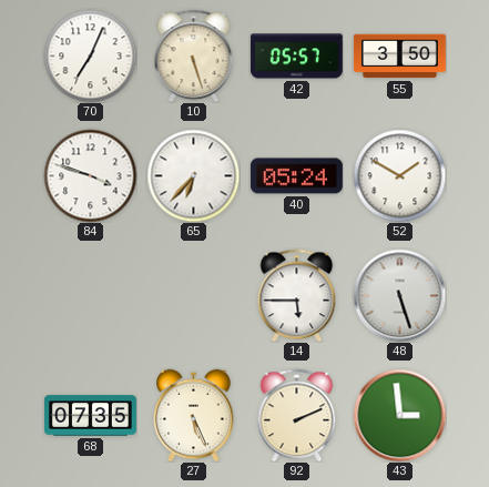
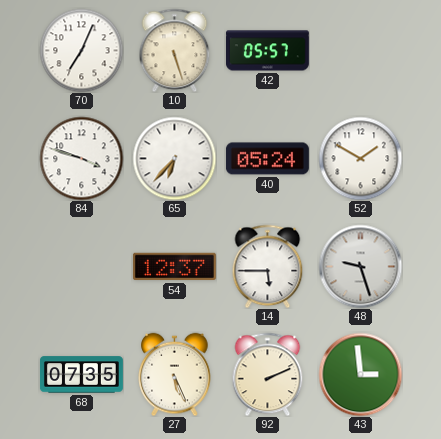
55: 3:50 -> none (399, 57)
54: none -> 12:37 (174, 267)
48: 5:27 -> 9:27 (360, 266)
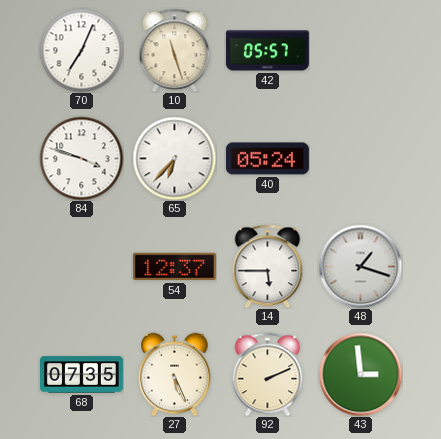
10: 5:27 -> 11:27 (175, 50)
52: 1:50 -> none (360, 158)
48: 9:27 -> 1:18 (360, 266)
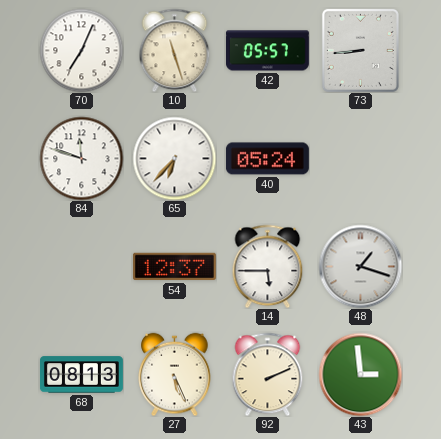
73: none -> 8:44 (360, 50)
84: 3:48 -> 11:48 (81, 158)
68: 07:35 -> 08:13 (81, 375)
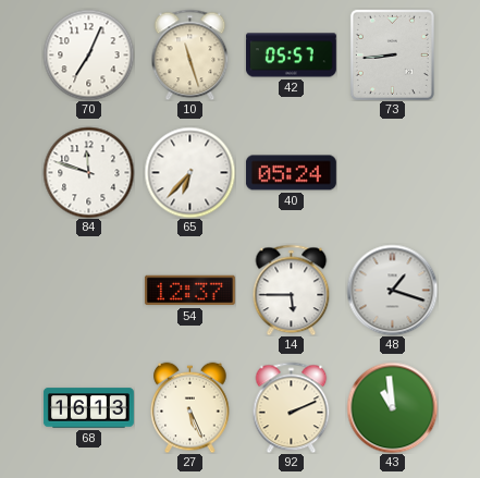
68: 08:13 -> 16:13 (88, 408)
43: 2:59 -> 10:59 (392, 407)
